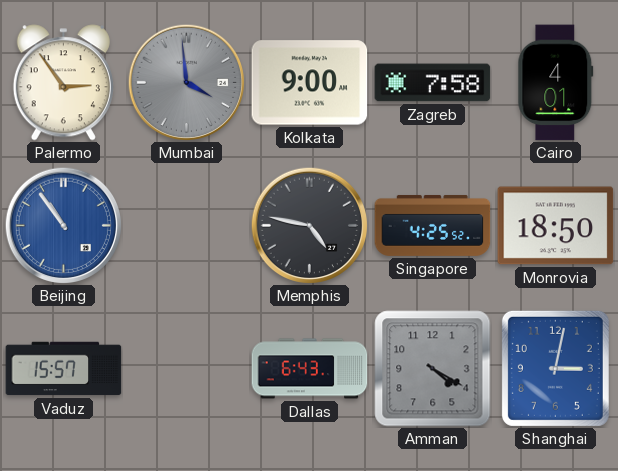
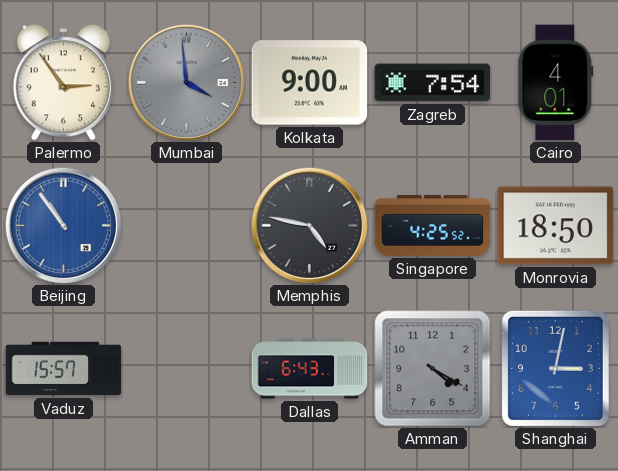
Zagreb: 7:58 -> 7:54 (433, 83)
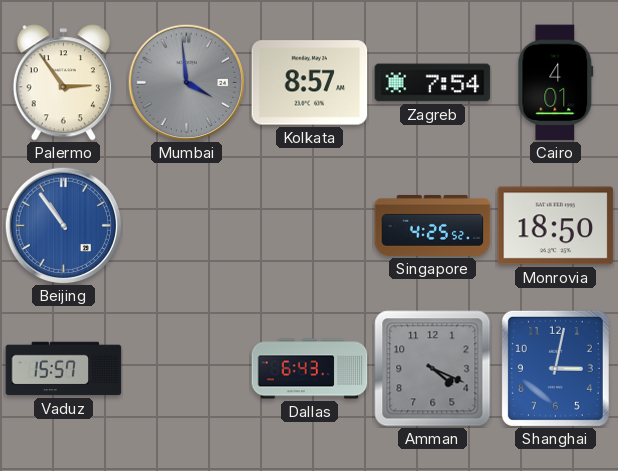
Kolkata: 9:00 -> 8:57 (310, 83)
Memphis: 4:47 -> none (309, 225)
Amman: 4:20 -> 4:19 (433, 369)
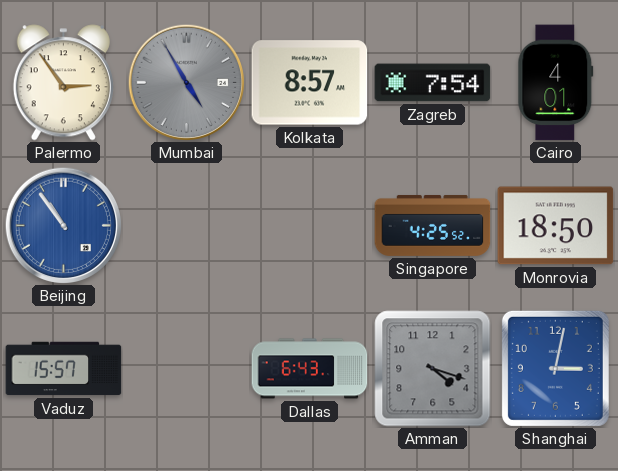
Mumbai: 3:59 -> 4:55 (186, 82)
Amman: 4:19 -> 4:18 (433, 369)
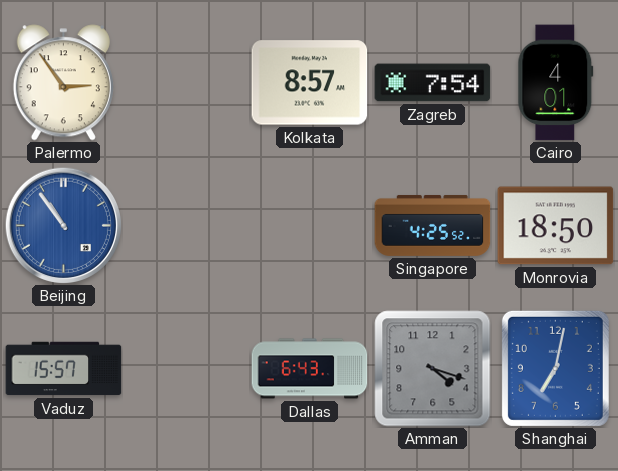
Mumbai: 4:55 -> none (186, 82)
Shanghai: 3:02 -> 7:02 (555, 368)
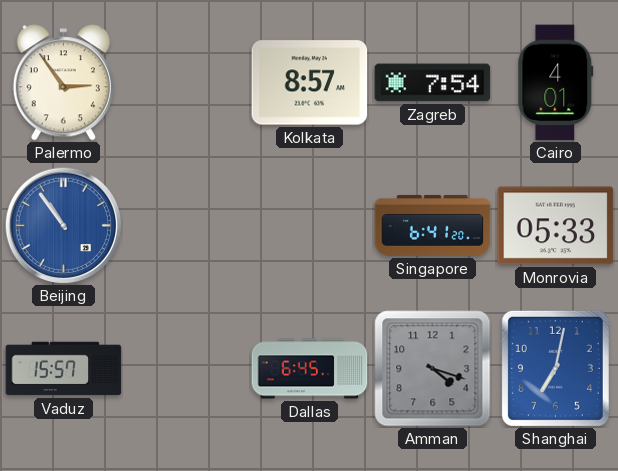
Singapore: 4:25 -> 6:41 (433, 225)
Monrovia: 18:50 -> 05:33 (556, 226)
Dallas: 6:43 -> 6:45 (310, 369)
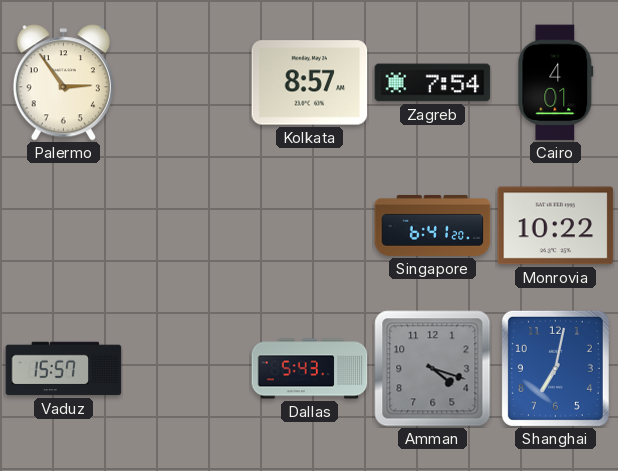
Beijing: 10:54 -> none (63, 225)
Monrovia: 05:33 -> 10:22 (556, 226)
Dallas: 6:45 -> 5:43 (310, 369)
